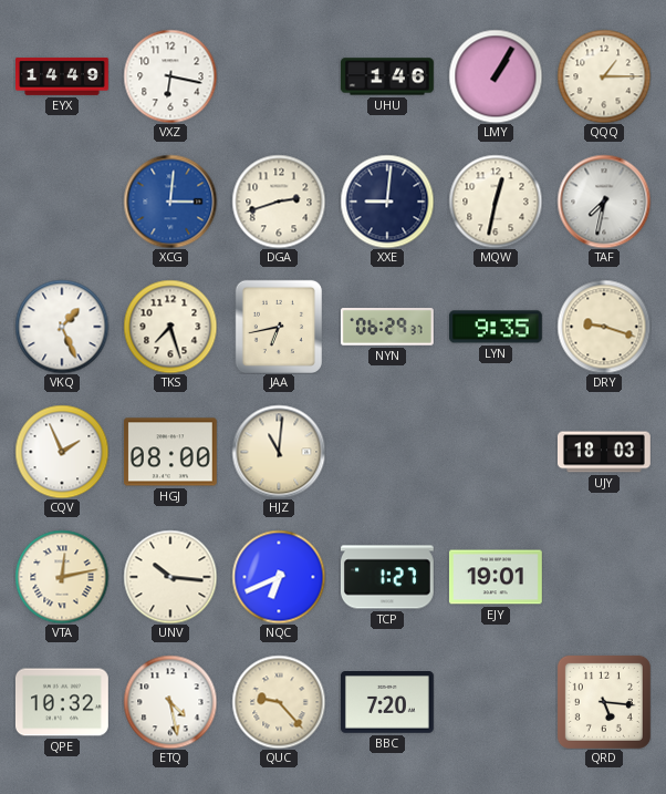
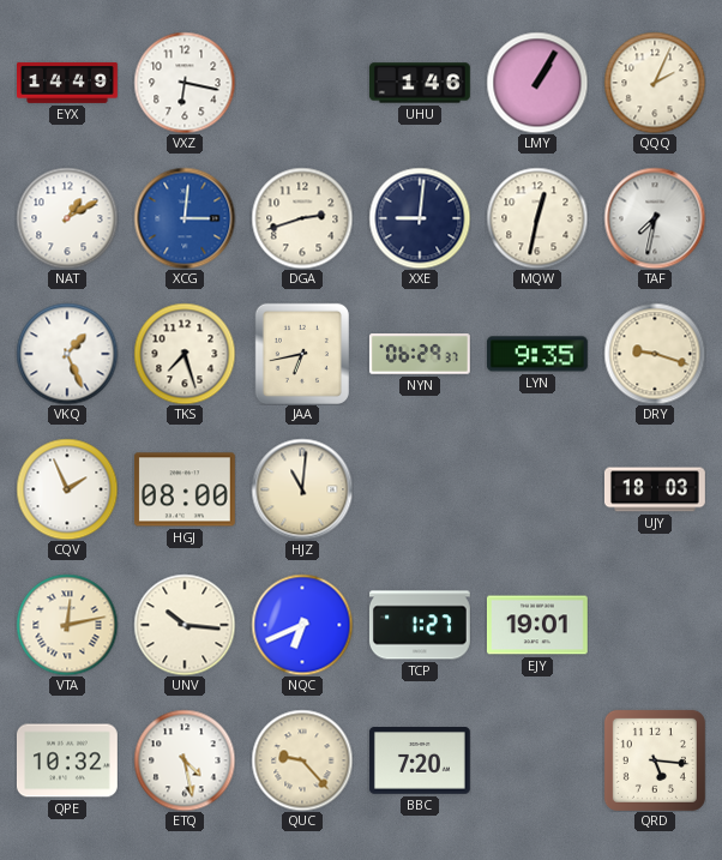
QQQ: 1:15 -> 2:04 (655, 83)
NAT: none -> 1:10 (67, 218)
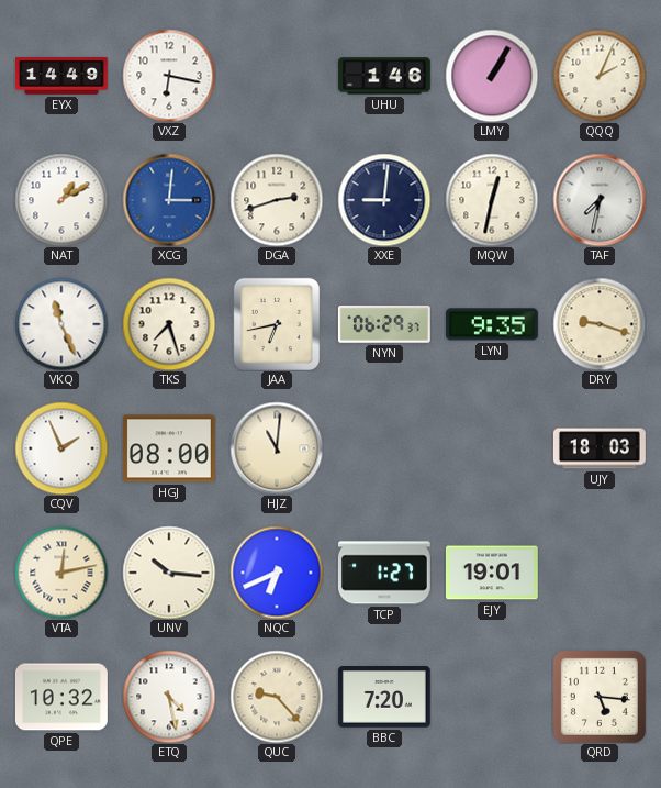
VKQ: 1:26 -> 11:26 (61, 324)
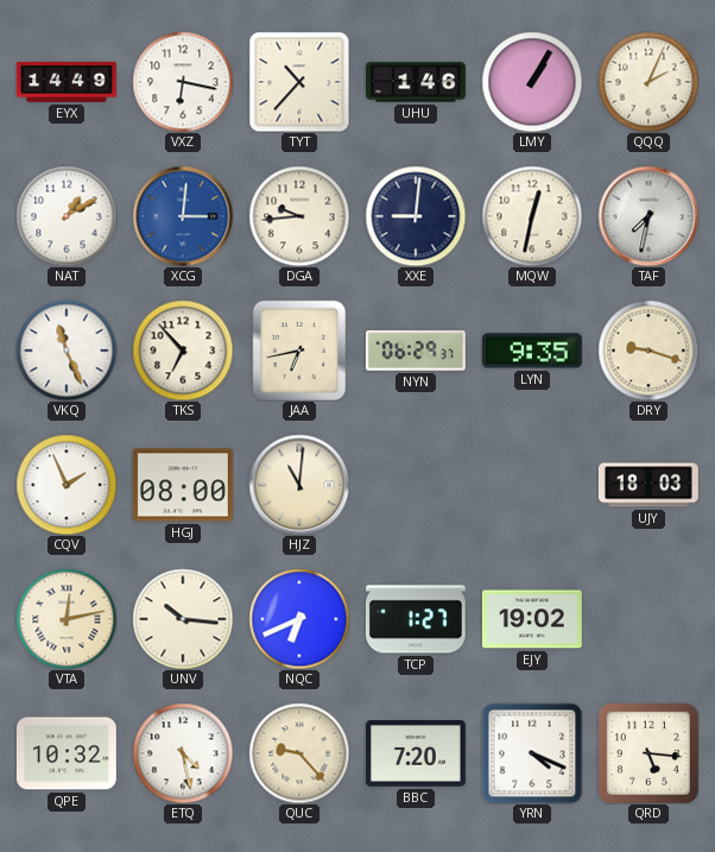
TYT: none -> 10:37 (299, 82)
DGA: 2:42 -> 9:44 (299, 216)
TKS: 7:27 -> 6:53 (183, 351)
EJY: 19:01 -> 19:02 (532, 619)
YRN: none -> 4:19 (532, 753)
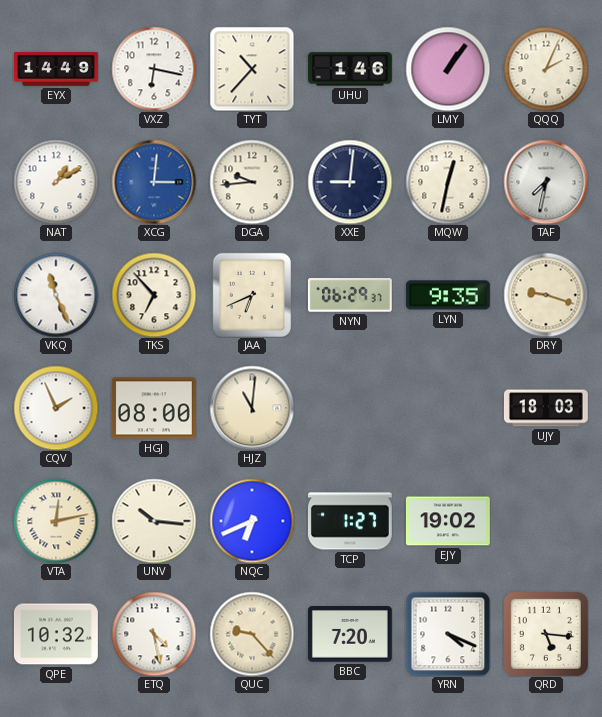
LMY: 1:05 -> 1:06 (448, 69)
JAA: 6:43 -> 6:41 (252, 294)
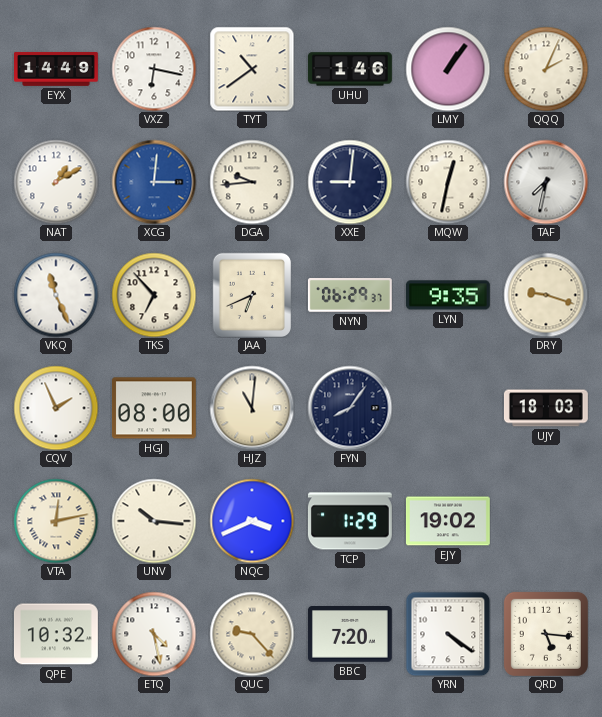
TYT: 10:37 -> 10:39 (252, 69)
FYN: none -> 8:06 (350, 408)
NQC: 6:41 -> 3:41 (252, 521)
TCP: 1:27 -> 1:29 (350, 521)
YRN: 4:19 -> 4:21 (448, 634)
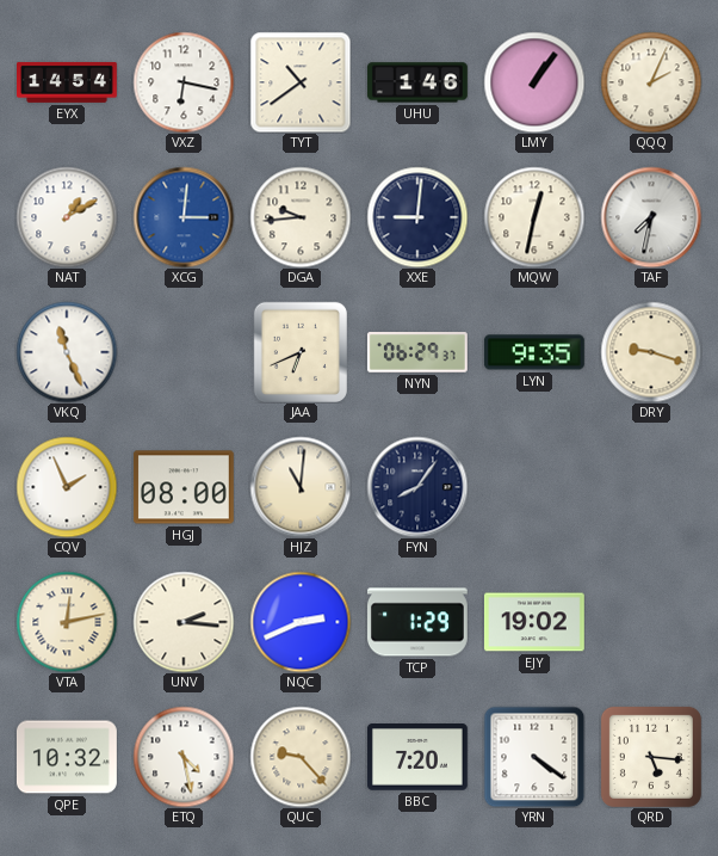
EYX: 14:49 -> 14:54 (68, 82)
TKS: 6:53 -> none (154, 295)
UJY: 18:03 -> none (546, 408)
UNV: 10:16 -> 2:16 (184, 622)
NQC: 3:41 -> 2:41 (301, 622)
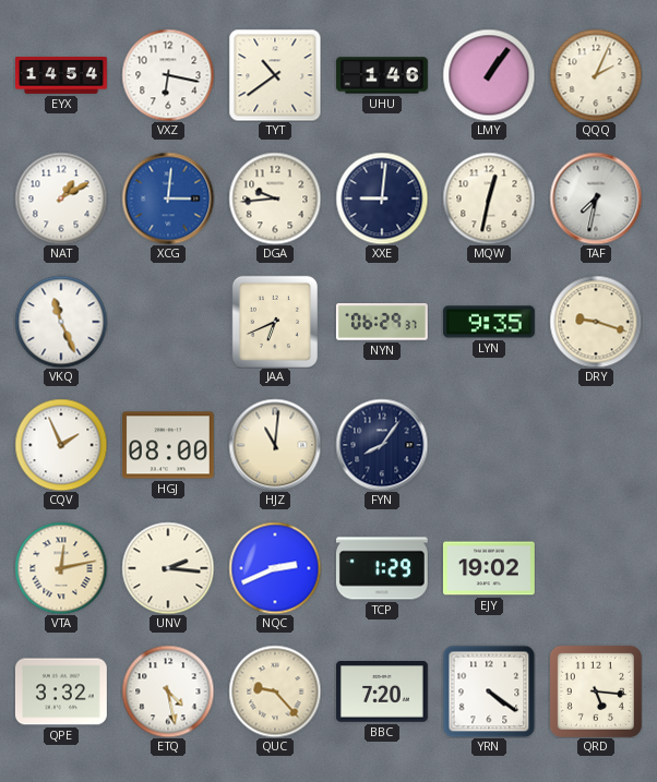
QPE: 10:32 -> 3:32 (61, 691)
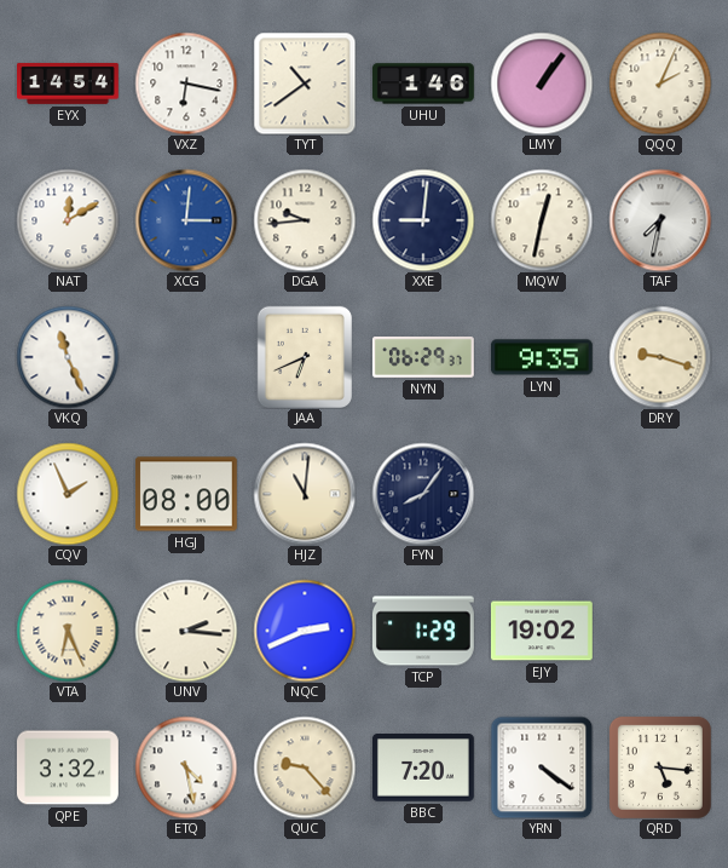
NAT: 1:10 -> 12:10 (68, 220)
VTA: 12:13 -> 6:26 (68, 631)
